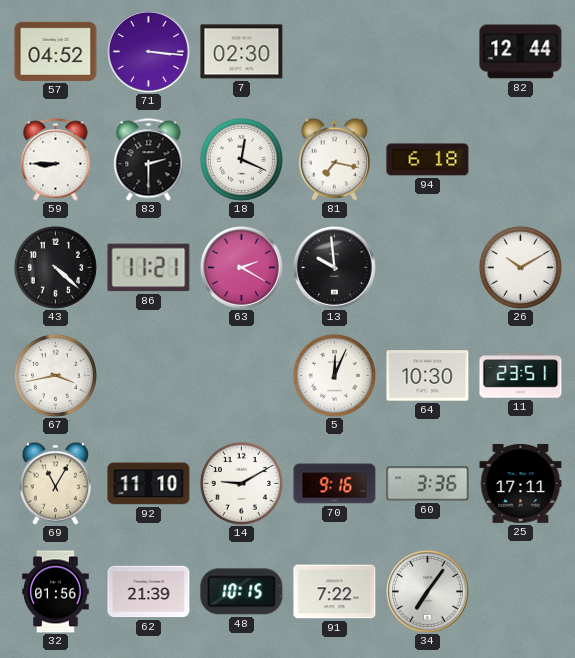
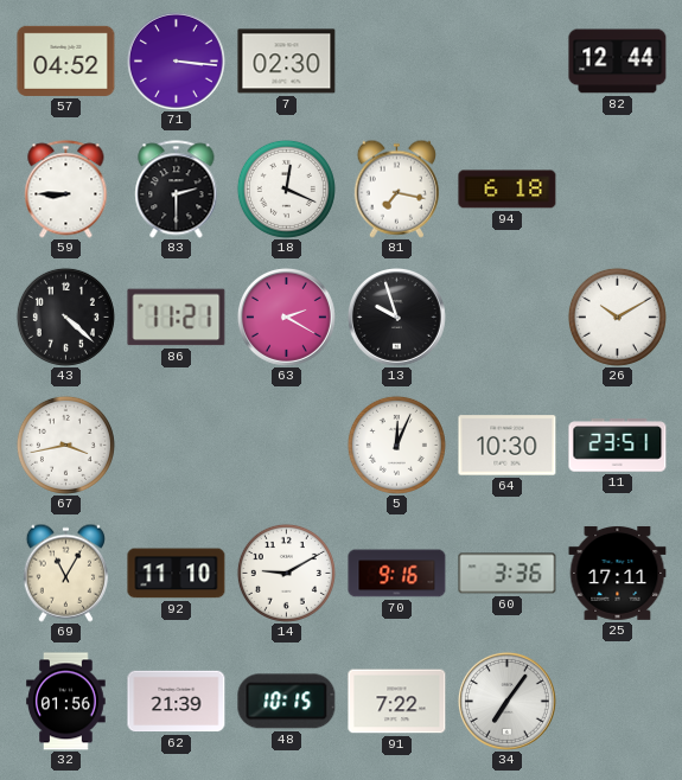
13: 9:59 -> 9:57 (396, 317)
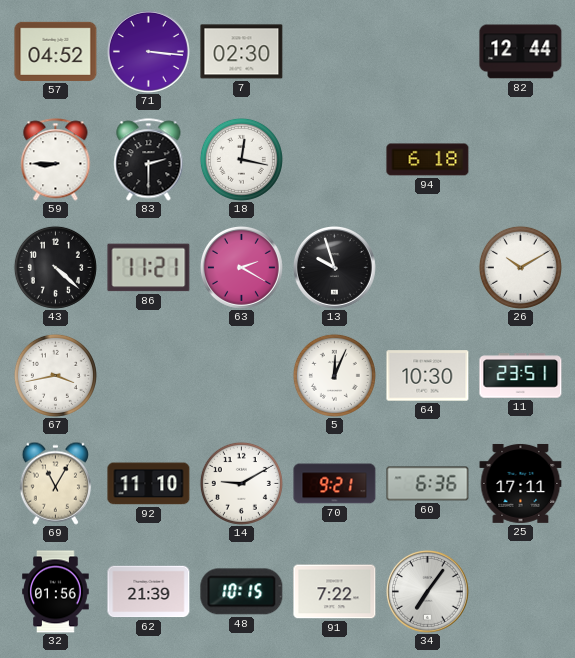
18: 12:19 -> 12:17 (241, 159)
81: 7:17 -> none (396, 188)
70: 9:16 -> 9:21 (335, 484)
60: 3:36 -> 6:36 (428, 484)
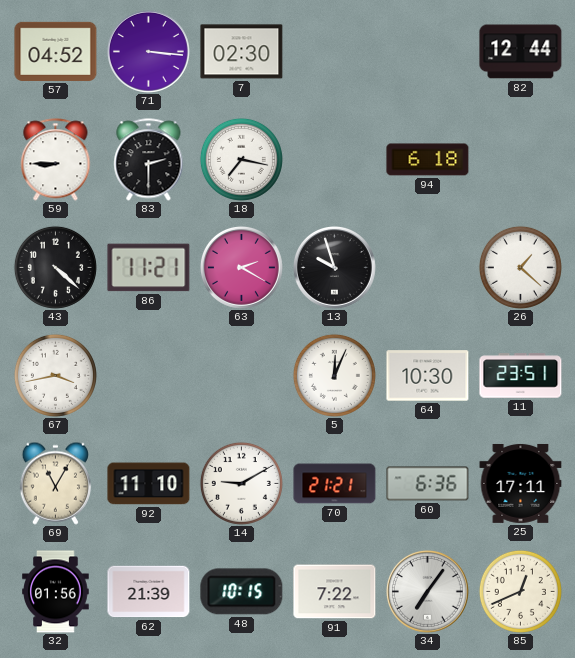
18: 12:17 -> 7:17 (241, 159)
26: 10:10 -> 1:22 (520, 267)
70: 9:21 -> 21:21 (335, 484)
85: none -> 12:41 (520, 591)
